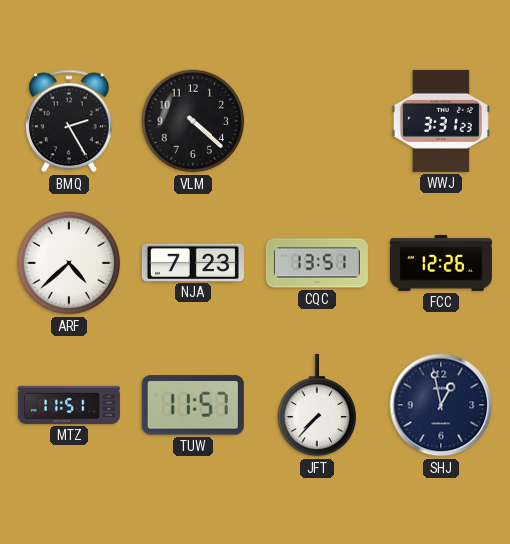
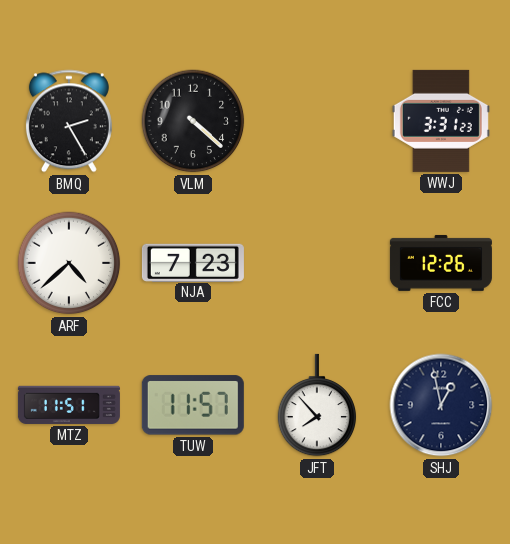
CQC: 13:51 -> none (317, 263)
JFT: 7:37 -> 7:53 (317, 405)
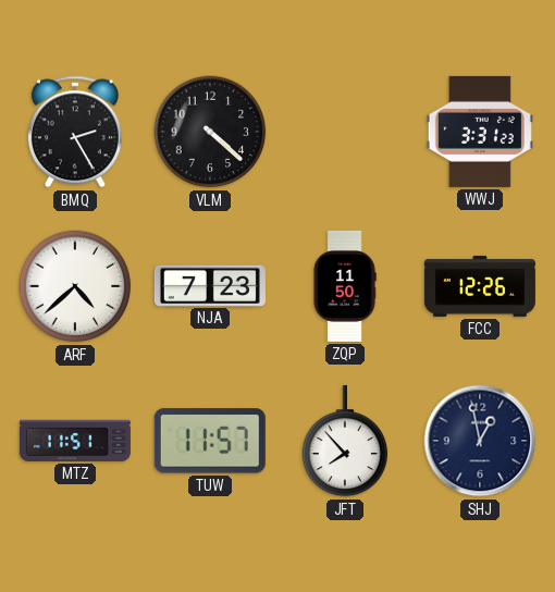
ZQP: none -> 11:50 (345, 286)
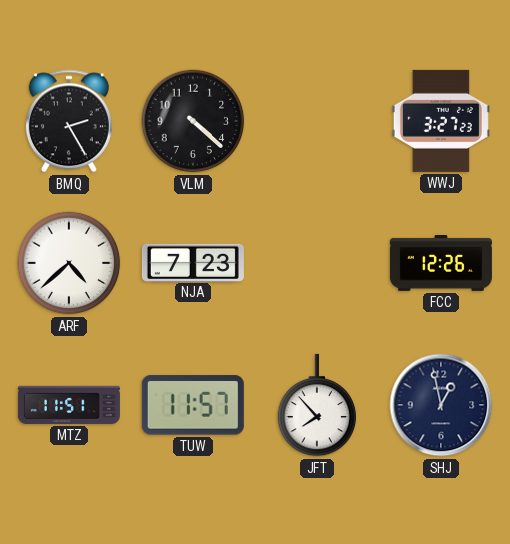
WWJ: 3:31 -> 3:27 (441, 121)
ZQP: 11:50 -> none (345, 286)
